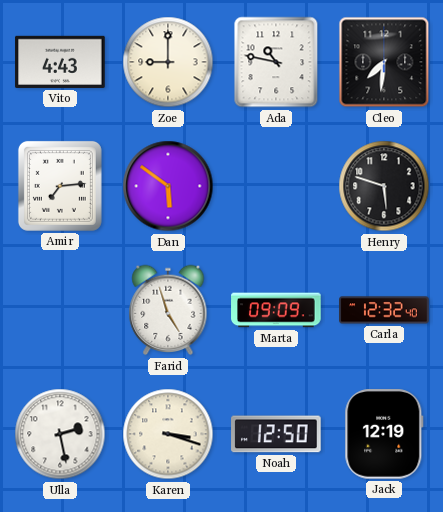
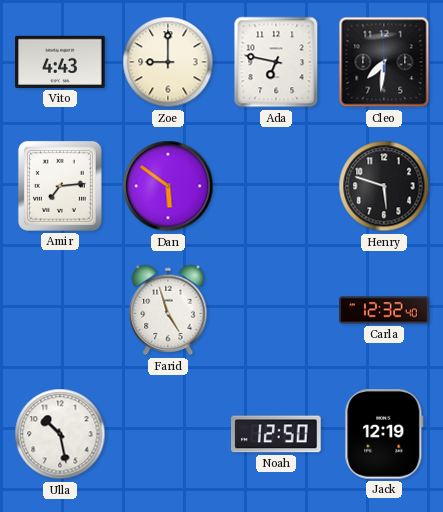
Ada: 10:47 -> 6:47 (276, 62)
Marta: 09:09 -> none (276, 310)
Ulla: 2:28 -> 10:28 (60, 434)
Karen: 3:18 -> none (168, 434)
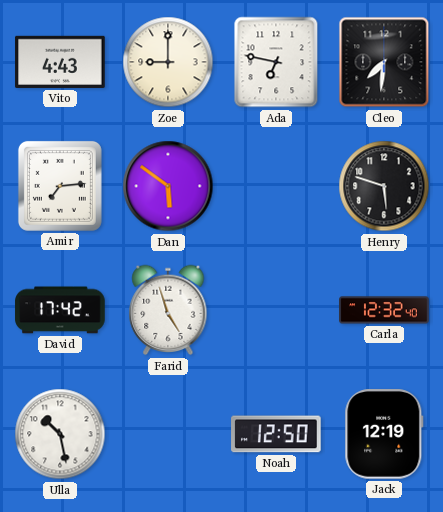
David: none -> 17:42 (60, 310)
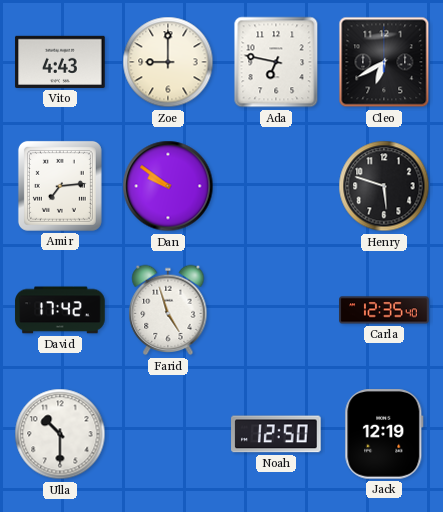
Cleo: 7:31 -> 6:40 (384, 62)
Dan: 5:51 -> 9:51 (168, 186)
Carla: 12:32 -> 12:35 (384, 310)
Ulla: 10:28 -> 10:30 (60, 434)
